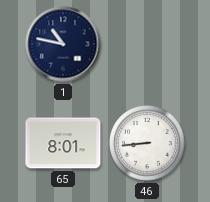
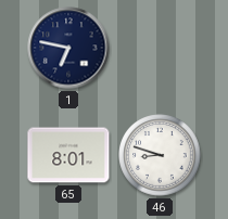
1: 10:47 -> 6:47 (68, 48)
46: 8:44 -> 8:48 (160, 155)
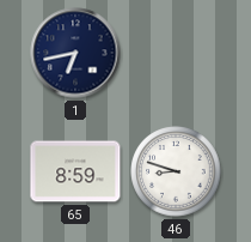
1: 6:47 -> 6:43 (75, 53)
65: 8:01 -> 8:59 (75, 171)
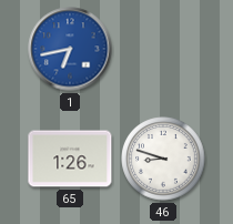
1 dial: navy -> blue (70, 49)
65: 8:59 -> 1:26 (70, 159)
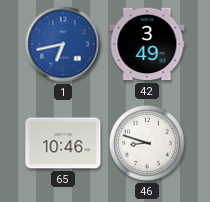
42: none -> 3:49 (147, 44)
65: 1:26 -> 10:46 (63, 143)
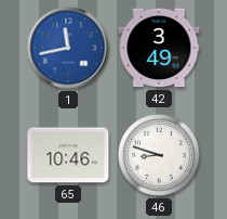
1: 6:43 -> 11:43 (68, 48)
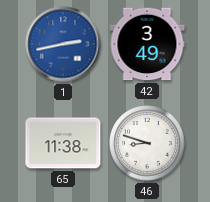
1: 11:43 -> 2:43 (63, 44)
65: 10:46 -> 11:38 (63, 143)
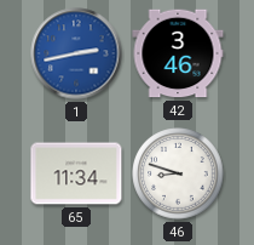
42: 3:49 -> 3:46 (178, 53)
65: 11:38 -> 11:34 (76, 173)
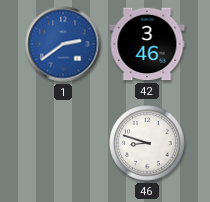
1: 2:43 -> 2:39 (63, 44)
65: 11:34 -> none (76, 173)
